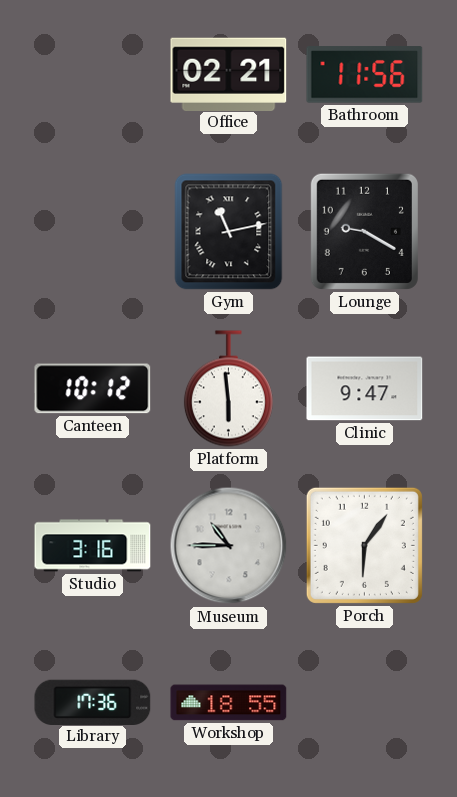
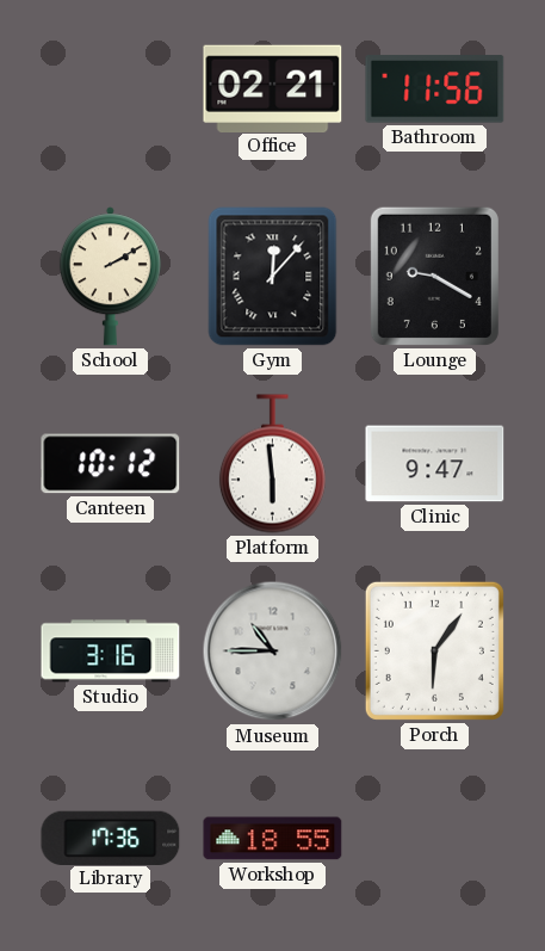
School: none -> 2:10 (110, 277)
Gym: 11:13 -> 12:07 (273, 277)
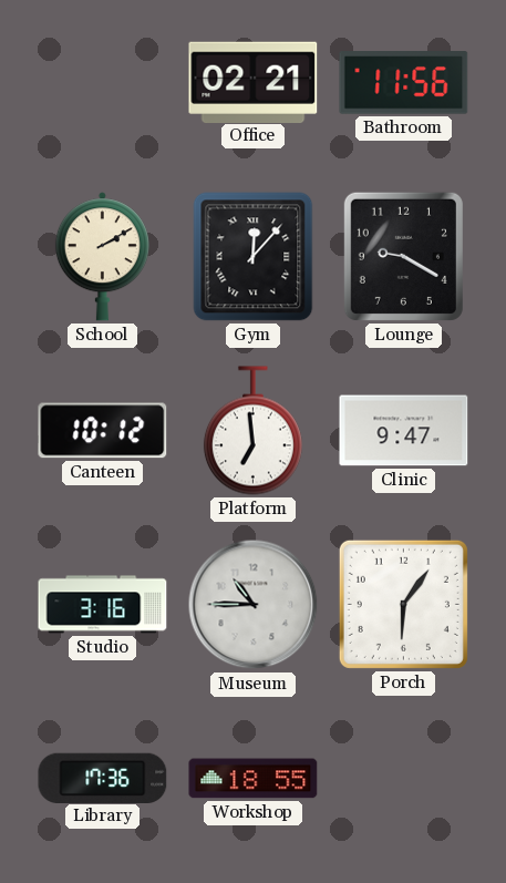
Platform: 5:59 -> 6:59 (252, 431)
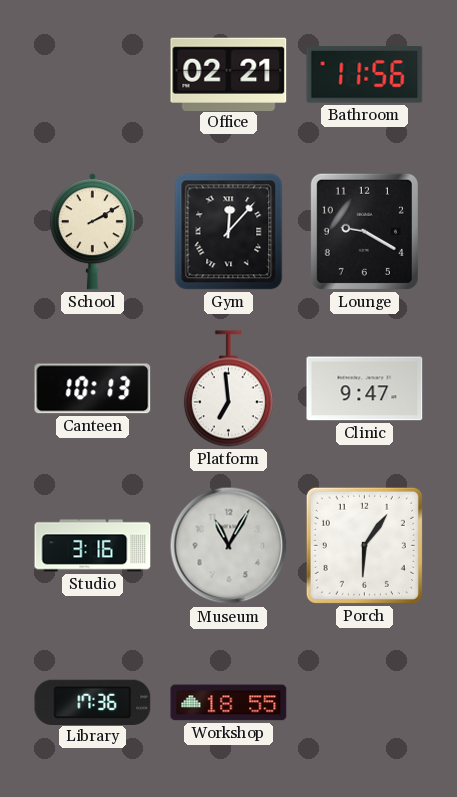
Canteen: 10:12 -> 10:13 (93, 389)
Museum: 10:45 -> 11:05 (229, 546)
